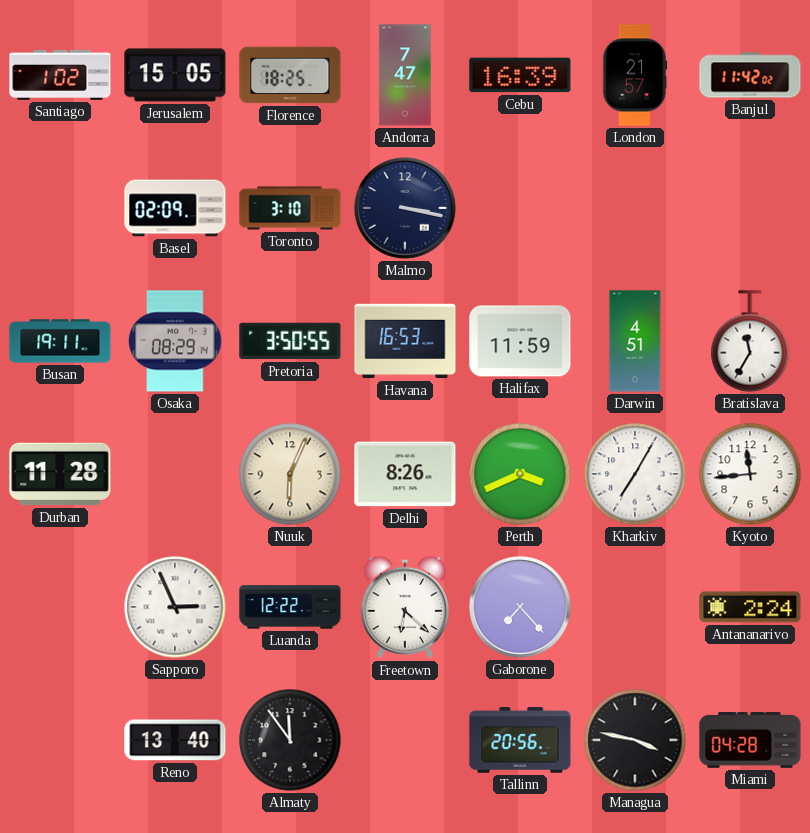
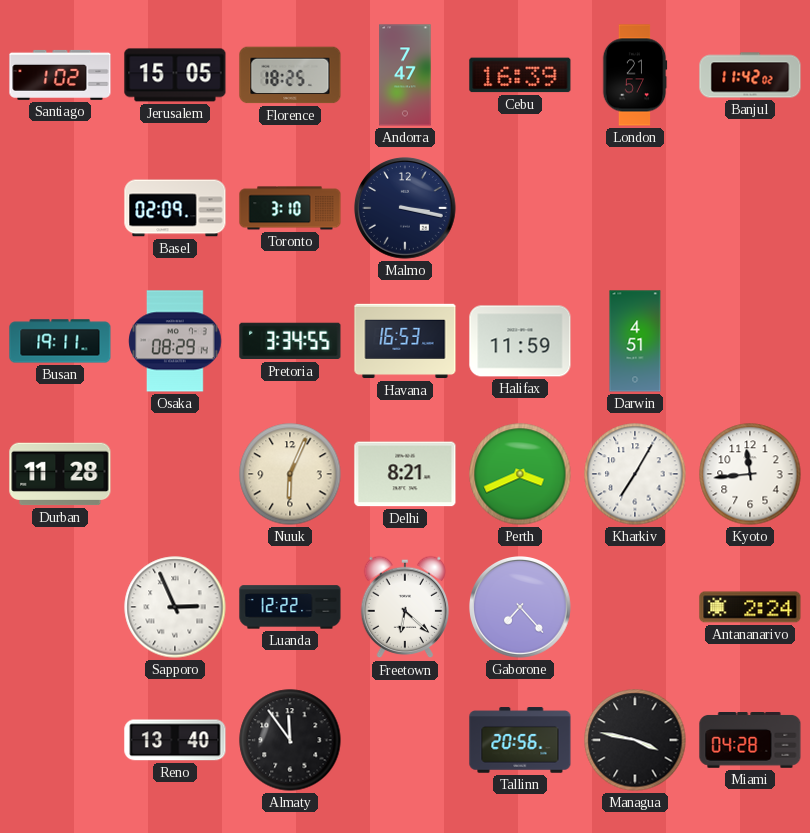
Pretoria: 3:50 -> 3:34 (290, 341)
Bratislava: 11:35 -> none (750, 341)
Delhi: 8:26 -> 8:21 (405, 474)
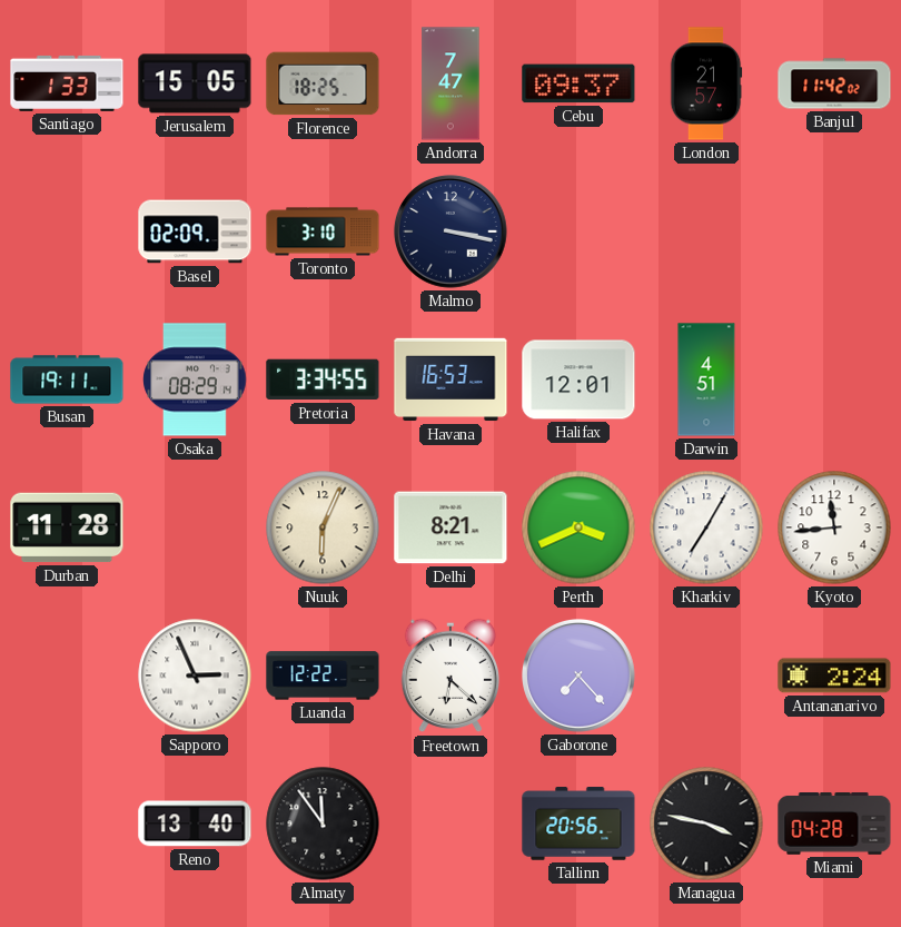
Santiago: 1:02 -> 1:33 (67, 83)
Cebu: 16:39 -> 09:37 (578, 83)
Halifax: 11:59 -> 12:01 (578, 379)
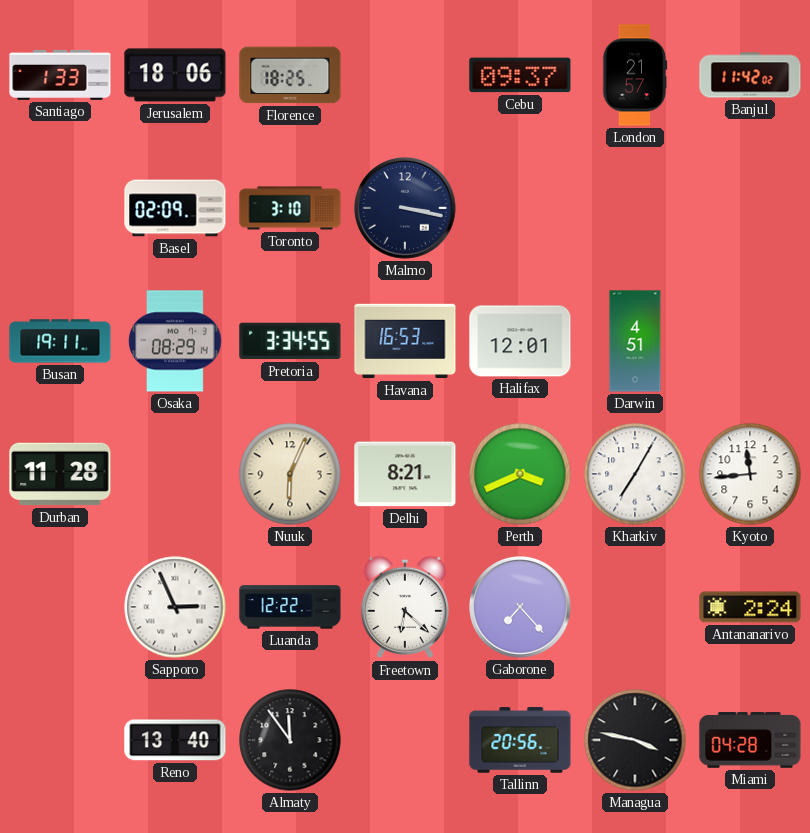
Jerusalem: 15:05 -> 18:06 (175, 75)
Andorra: 7:47 -> none (450, 83)
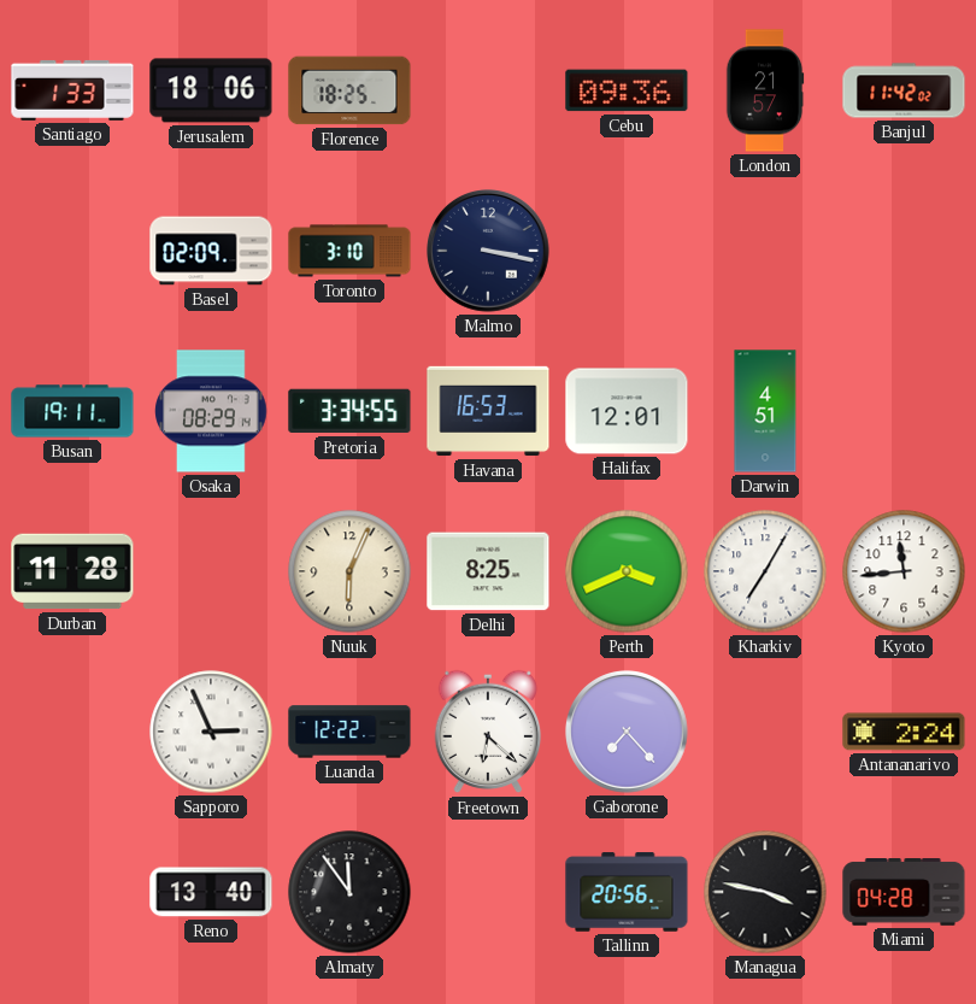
Cebu: 09:37 -> 09:36 (627, 90)
Delhi: 8:21 -> 8:25 (488, 571)
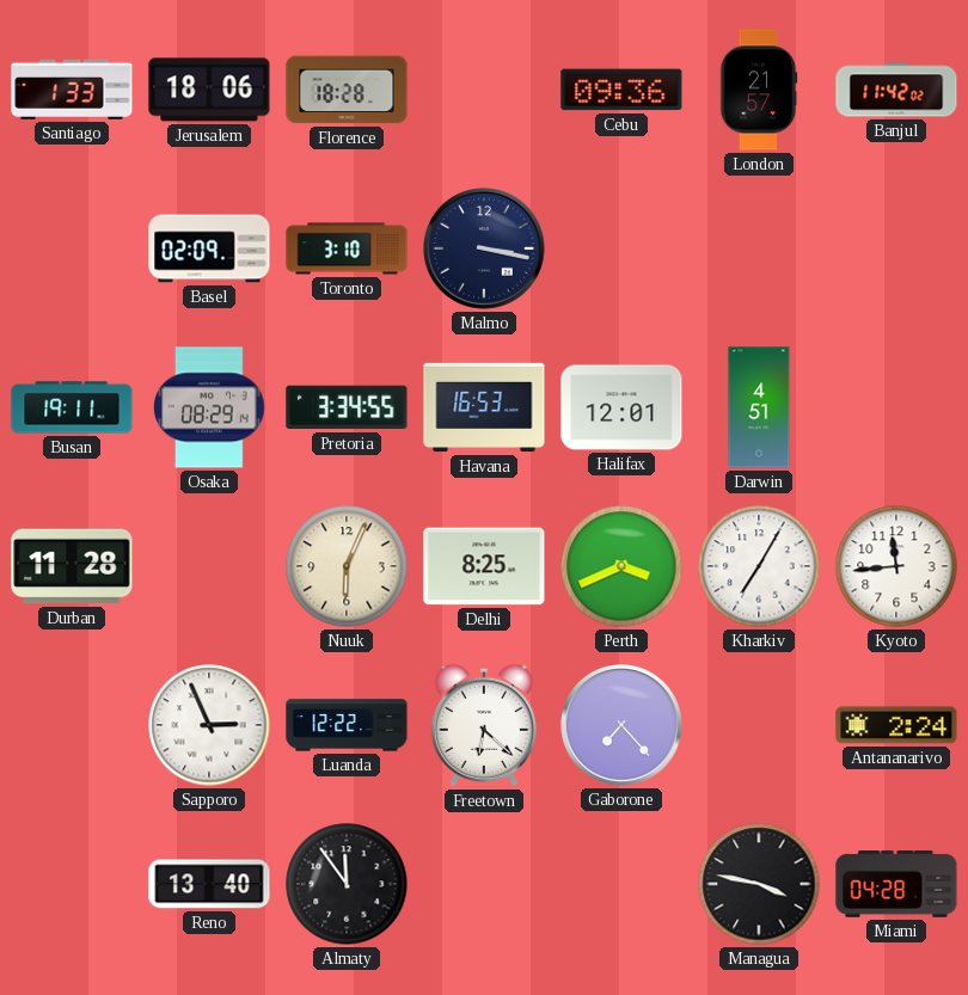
Florence: 18:25 -> 18:28 (347, 90)
Tallinn: 20:56 -> none (627, 892)
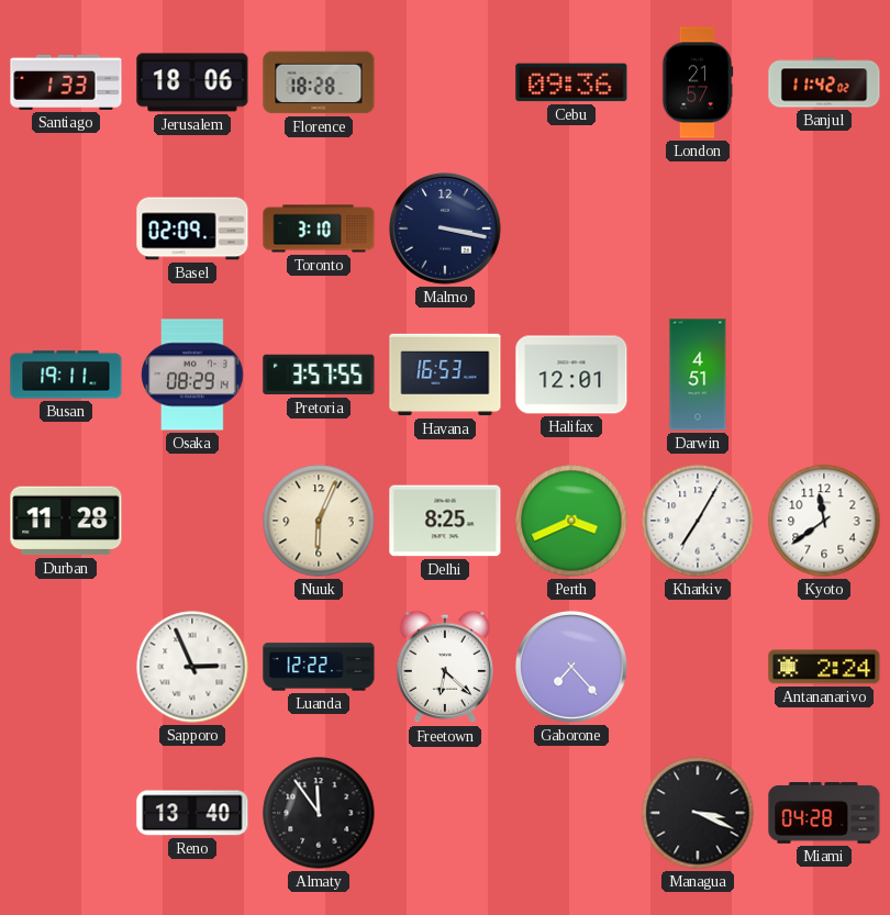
Pretoria: 3:34 -> 3:57 (319, 375)
Kyoto: 11:44 -> 11:39 (824, 521)
Managua: 3:47 -> 3:19 (698, 813)
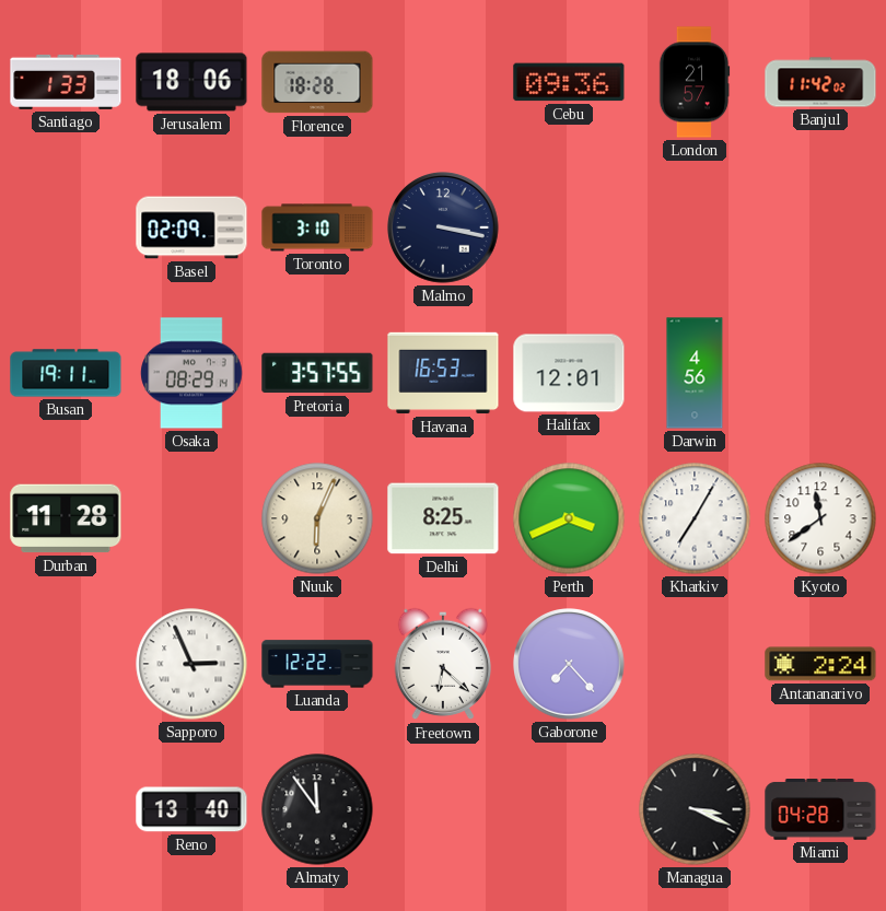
Darwin: 4:51 -> 4:56 (695, 373)
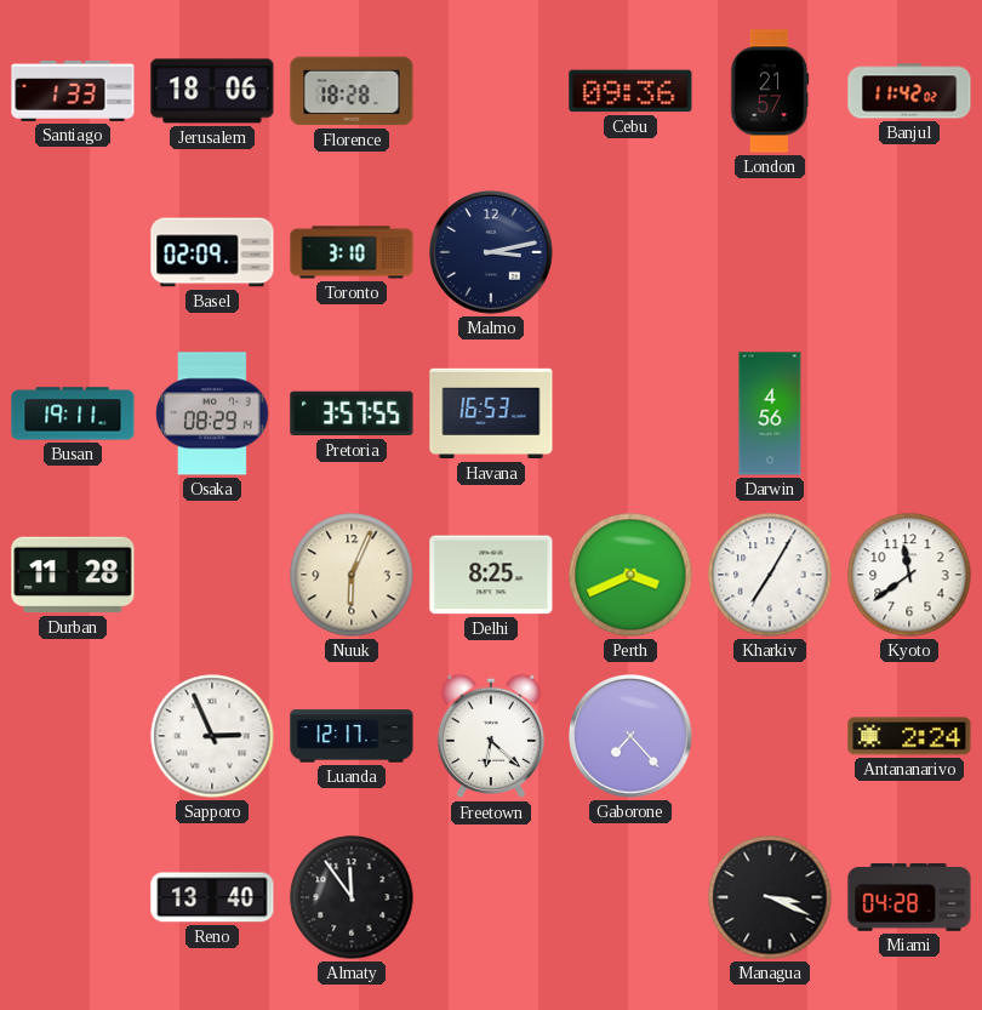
Malmo: 3:17 -> 3:13 (492, 253)
Halifax: 12:01 -> none (569, 373)
Luanda: 12:22 -> 12:17 (352, 736)
